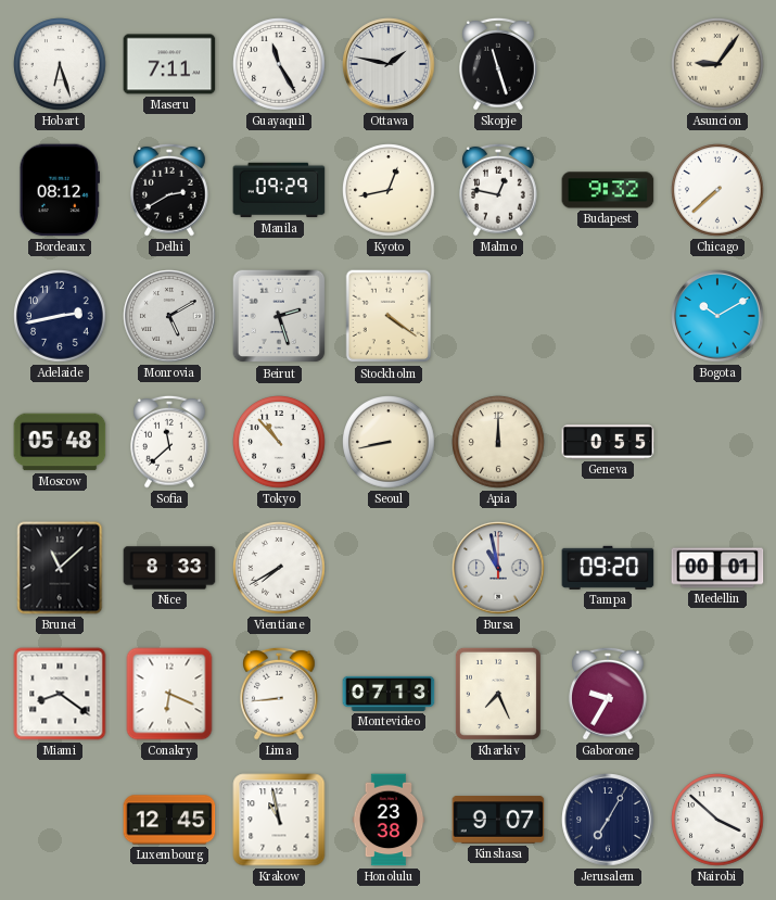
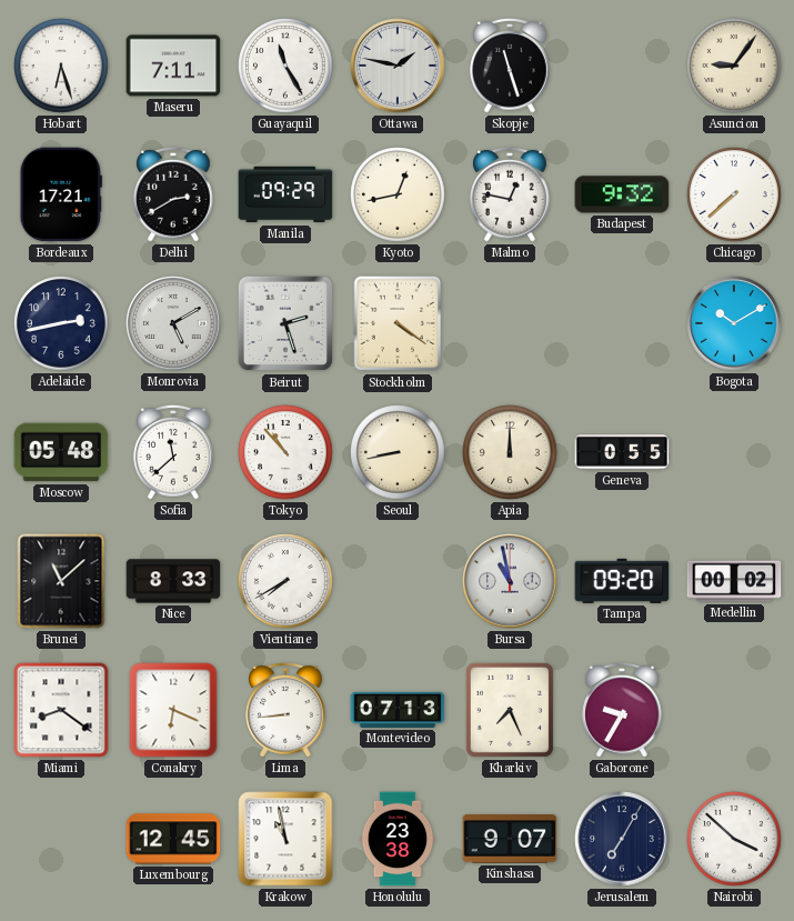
Bordeaux: 08:12 -> 17:21 (61, 194)
Medellin: 00:01 -> 00:02 (734, 581)
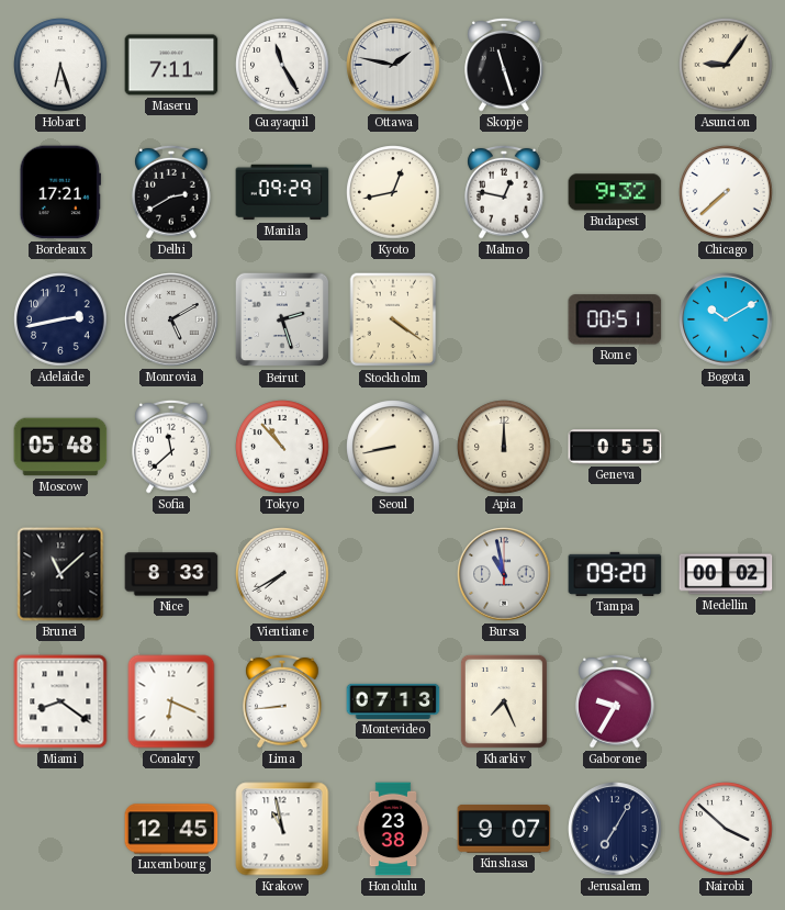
Rome: none -> 00:51 (615, 319)
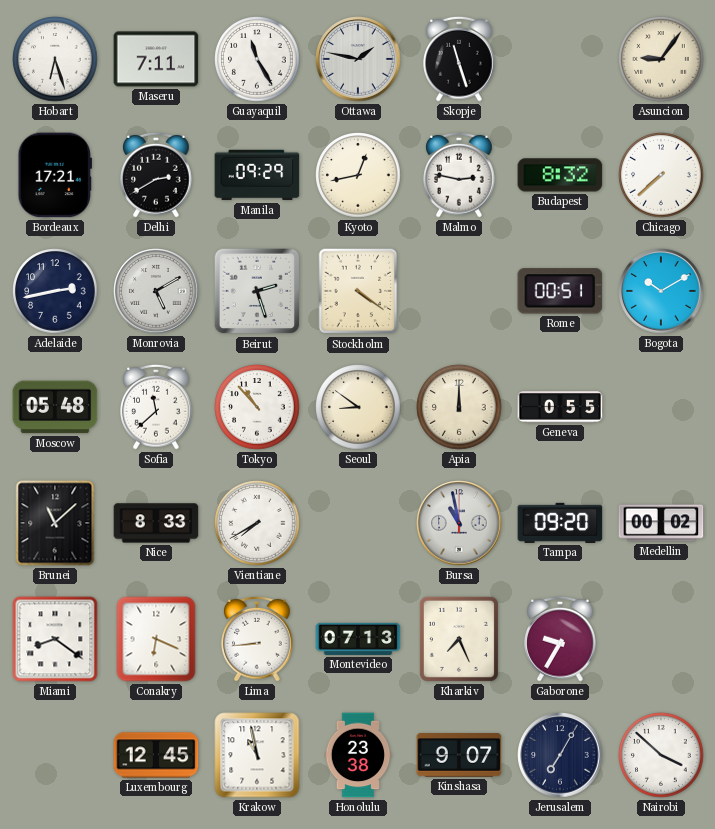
Malmo: 12:47 -> 2:47 (459, 175)
Budapest: 9:32 -> 8:32 (560, 175)
Seoul: 8:43 -> 8:51 (358, 407)
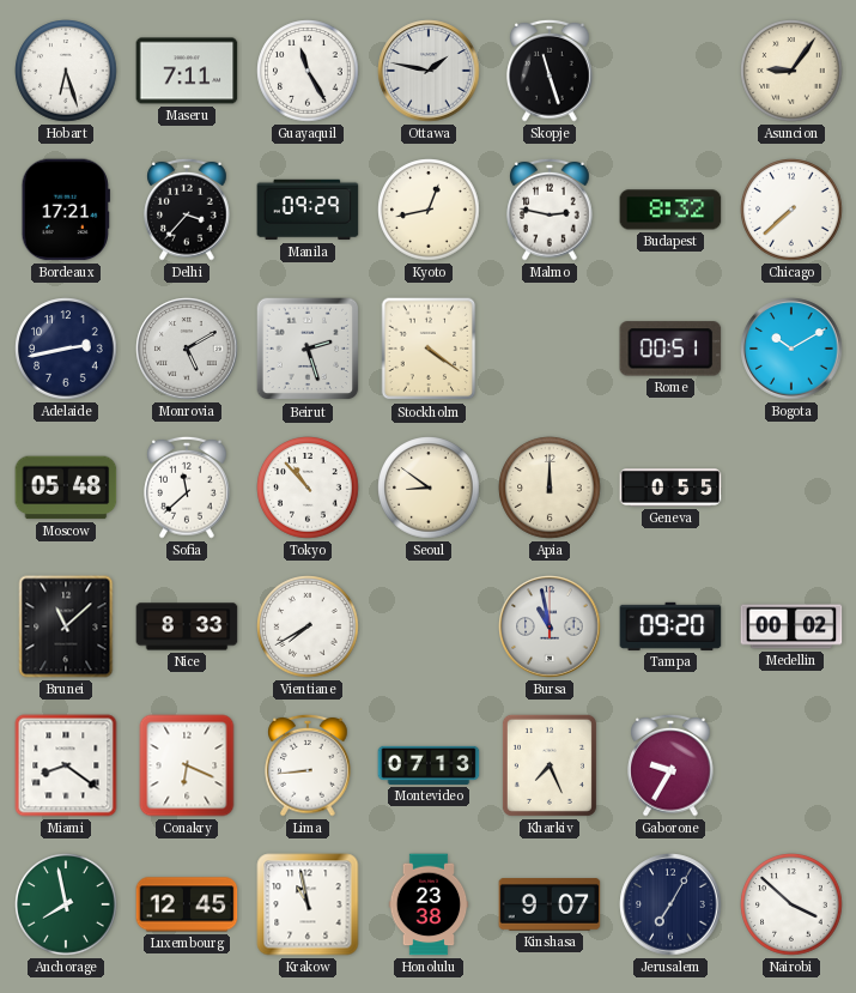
Delhi: 2:40 -> 3:37 (187, 210)
Anchorage: none -> 7:58 (66, 904)
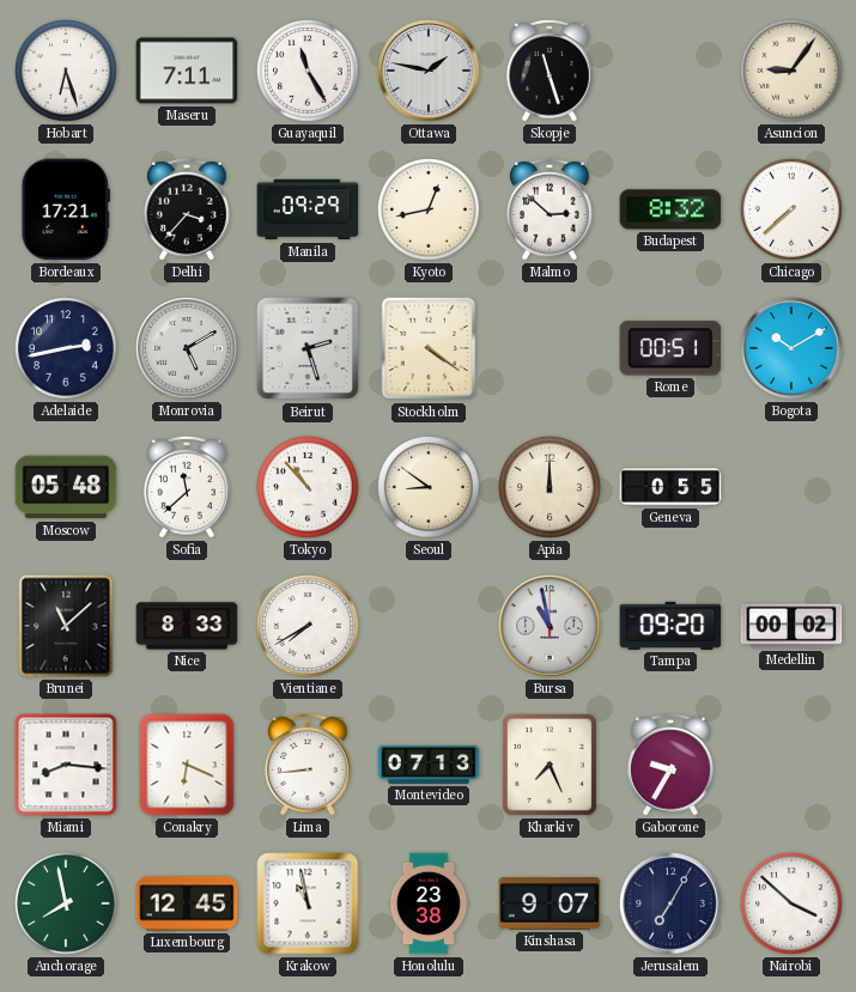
Malmo: 2:47 -> 2:52 (550, 209)
Miami: 8:21 -> 8:16 (66, 765)
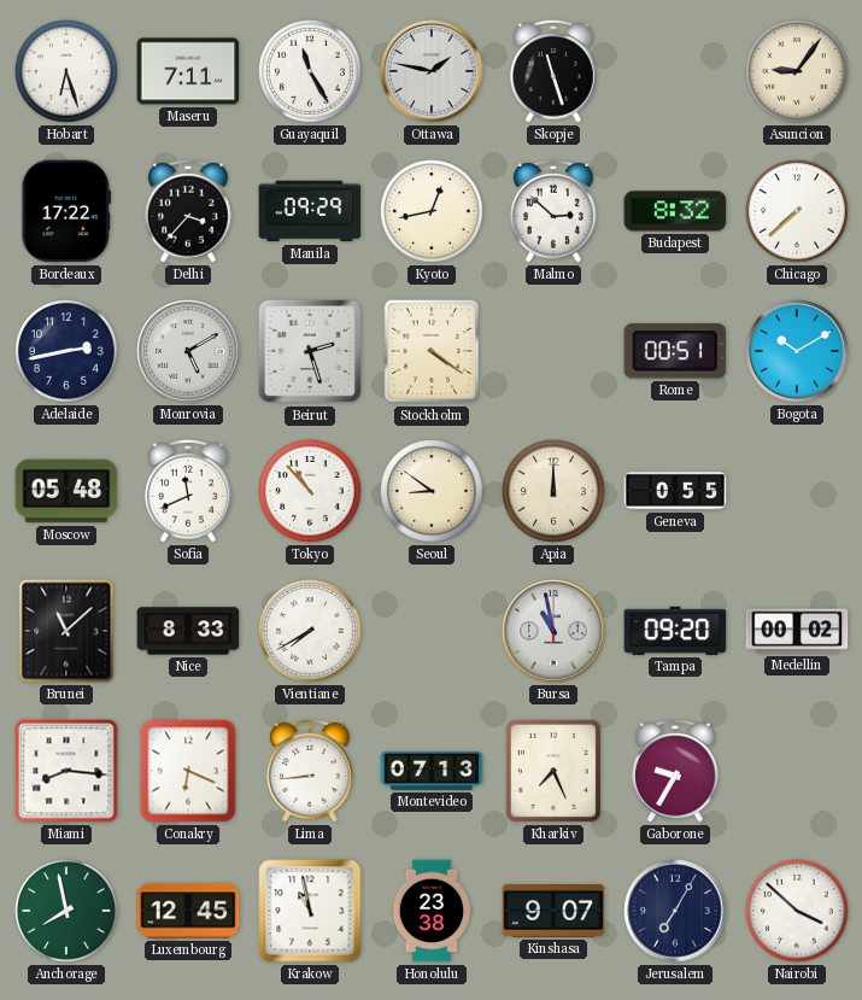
Bordeaux: 17:21 -> 17:22 (66, 211)
Sofia: 11:38 -> 11:41 (188, 491)
